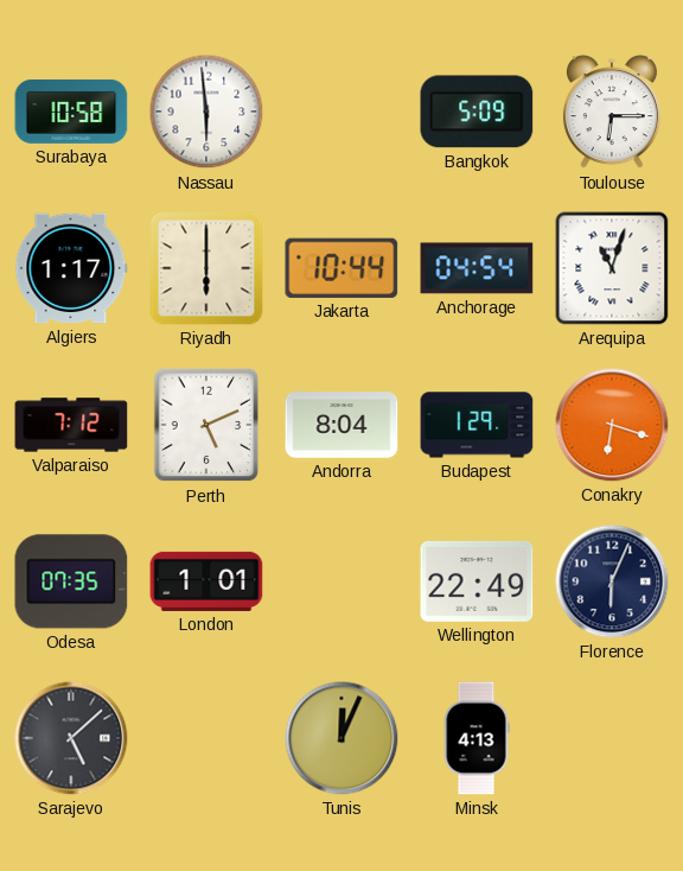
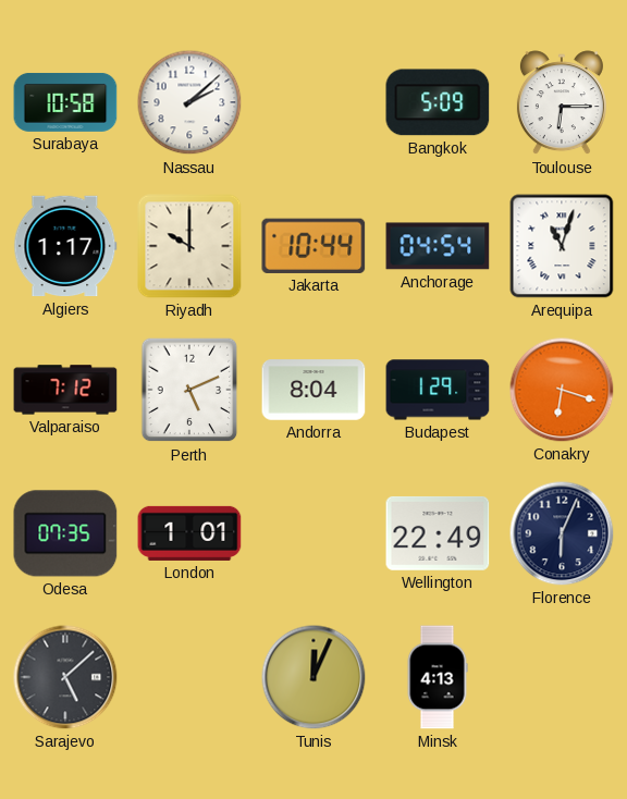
Nassau: 5:59 -> 2:08 (189, 102)
Riyadh: 6:00 -> 10:00 (189, 246)
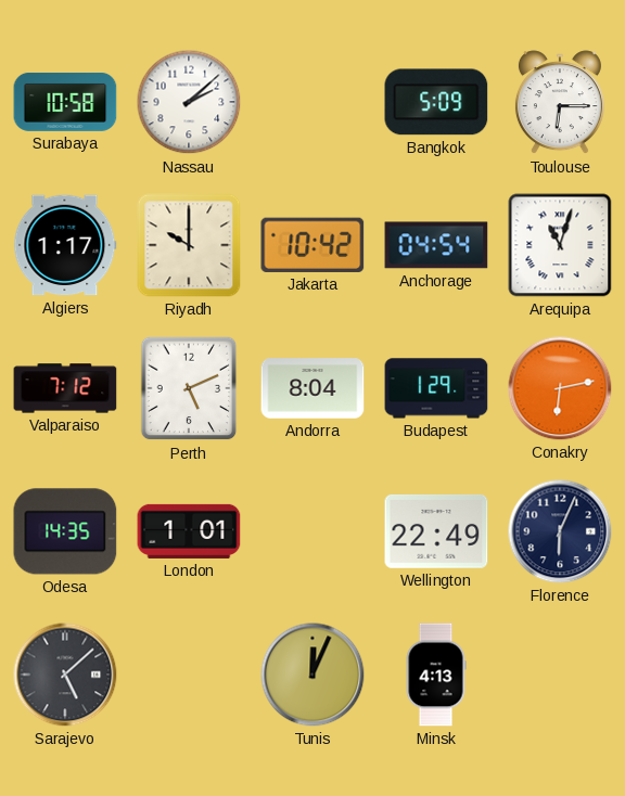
Jakarta: 10:44 -> 10:42 (312, 245)
Conakry: 6:18 -> 6:13 (560, 388)
Odesa: 07:35 -> 14:35 (65, 531)
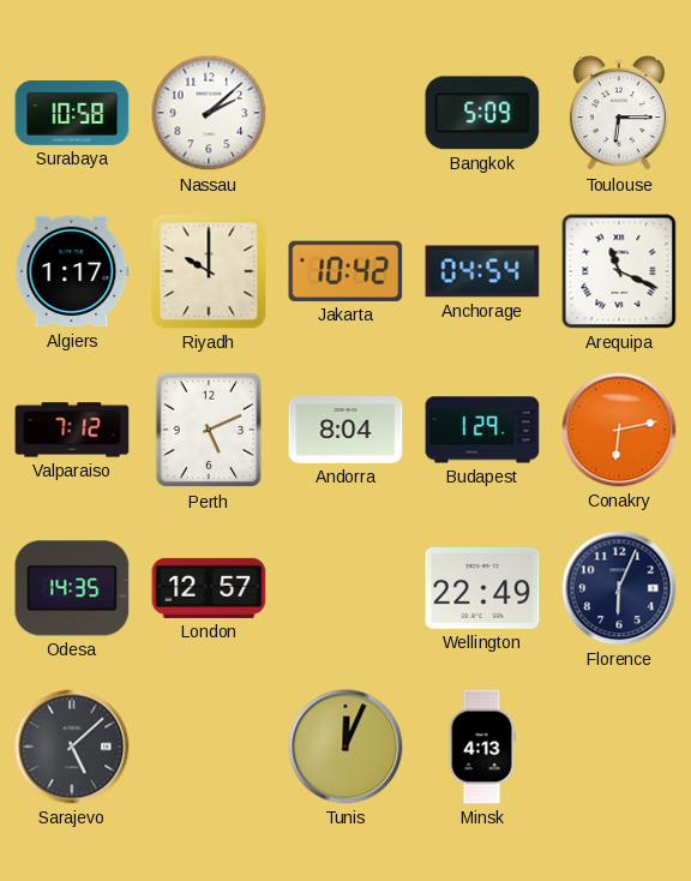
Arequipa: 11:03 -> 11:19 (619, 271)
London: 1:01 -> 12:57 (209, 588)
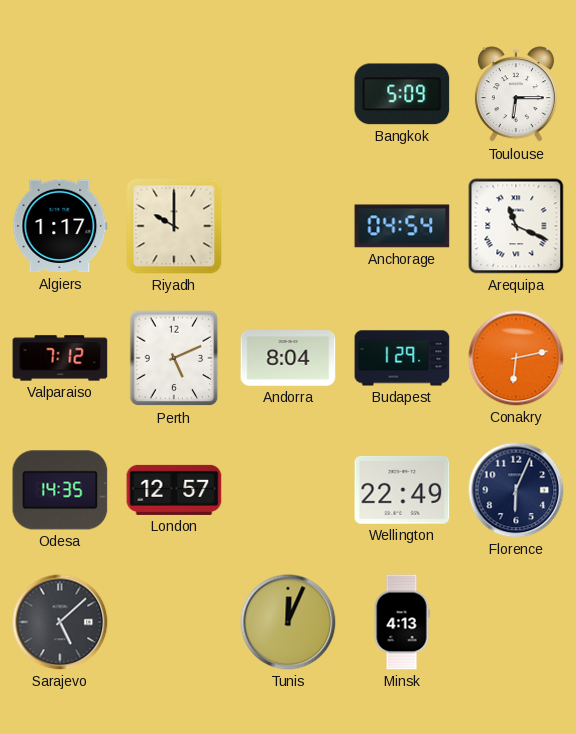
Surabaya: 10:58 -> none (72, 113)
Nassau: 2:08 -> none (209, 113)
Jakarta: 10:42 -> none (345, 271)
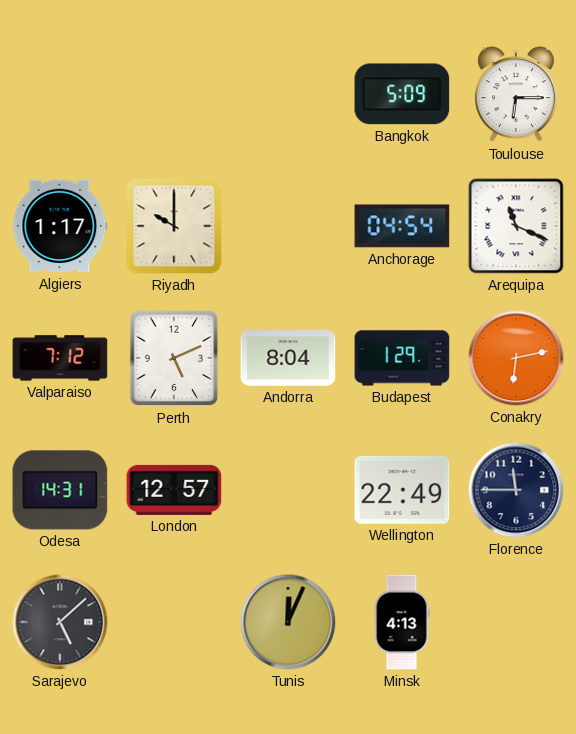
Odesa: 14:35 -> 14:31 (60, 490)
Florence: 6:04 -> 11:45 (516, 490)
